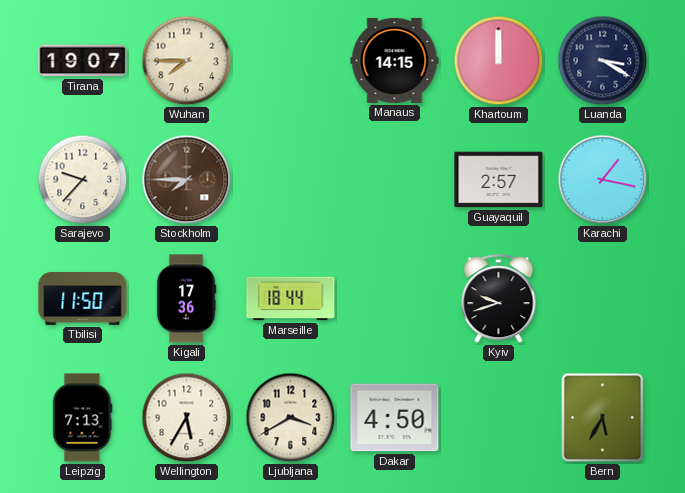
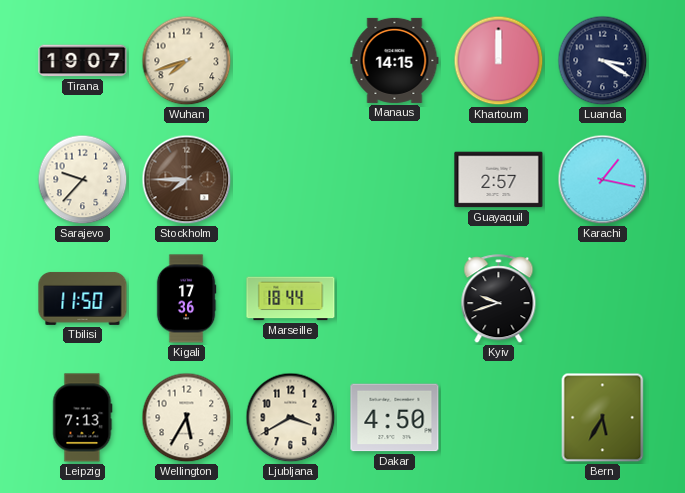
Wuhan: 7:45 -> 7:42 (187, 61)
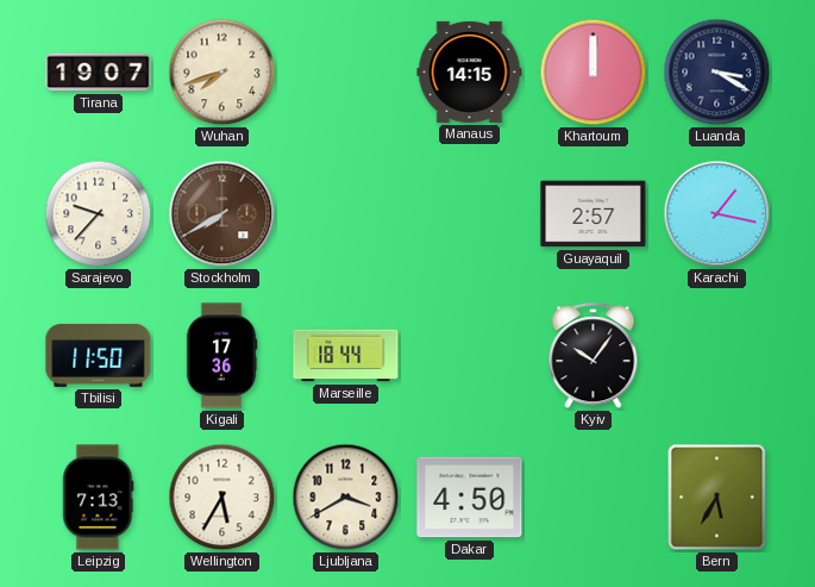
Stockholm: 7:45 -> 7:40 (222, 214)
Kyiv: 9:42 -> 10:06 (594, 356)
